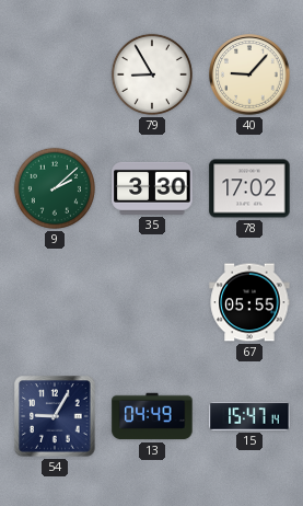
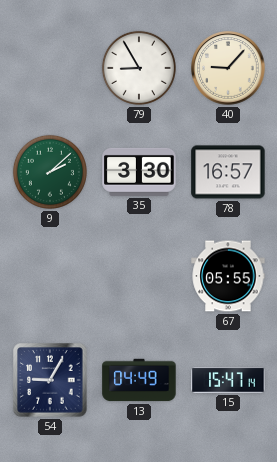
78: 17:02 -> 16:57 (228, 172)
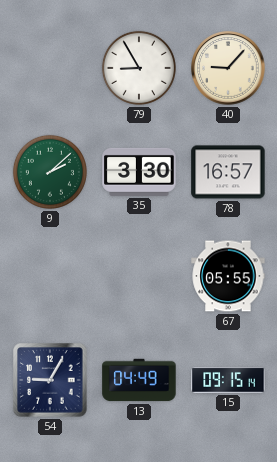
15: 15:47 -> 09:15 (228, 380)
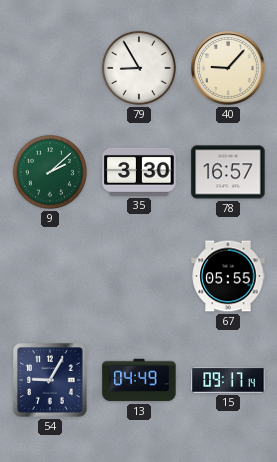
15: 09:15 -> 09:17 (228, 380)
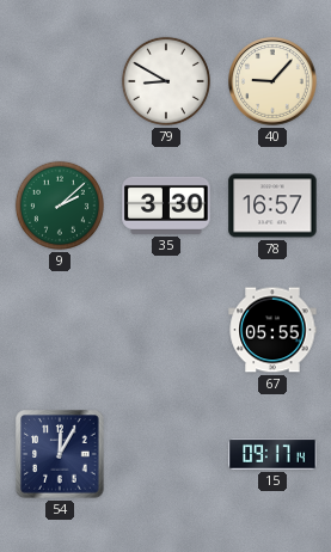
79: 8:55 -> 8:50 (166, 81)
54: 9:05 -> 12:05 (60, 454)
13: 04:49 -> none (139, 380)
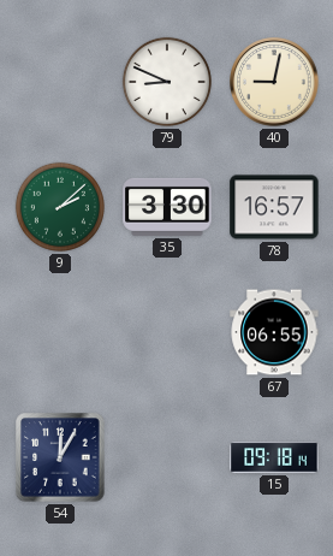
79: 8:50 -> 8:49 (167, 82)
40: 9:07 -> 9:02 (274, 82)
67: 05:55 -> 06:55 (274, 332)
15: 09:17 -> 09:18 (274, 457)
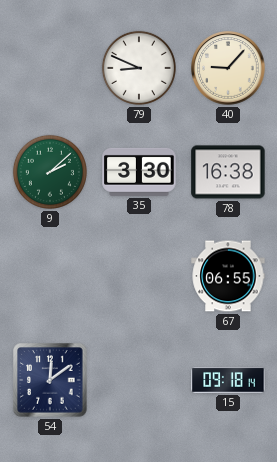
40: 9:02 -> 9:07 (228, 68)
78: 16:57 -> 16:38 (228, 172)
54: 12:05 -> 12:09 (50, 380)
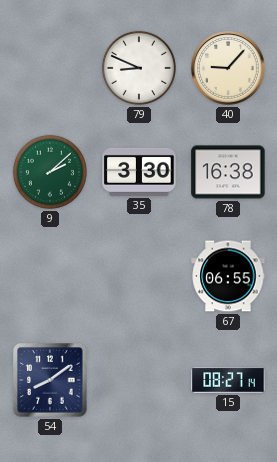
54: 12:09 -> 8:09 (50, 380)
15: 09:18 -> 08:27 (228, 380)
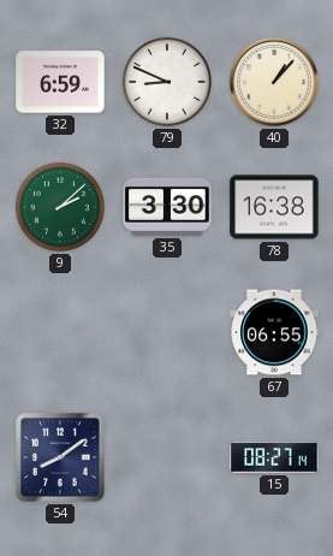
32: none -> 6:59 (60, 82)
40: 9:07 -> 1:07 (274, 82)
